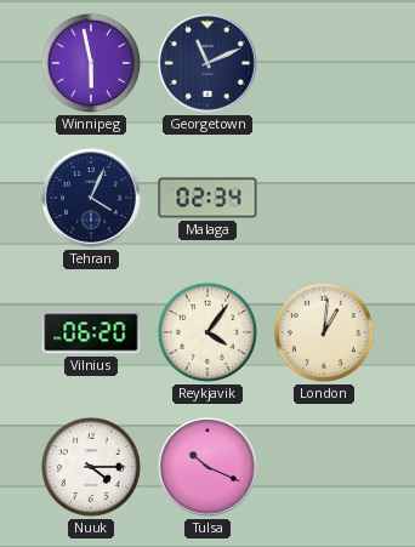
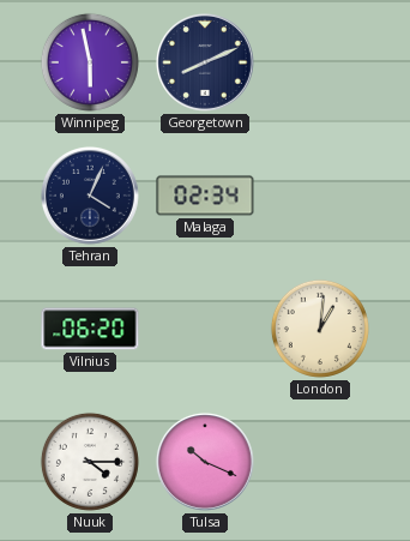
Georgetown: 11:11 -> 8:11 (205, 62)
Reykjavik: 4:06 -> none (207, 332)
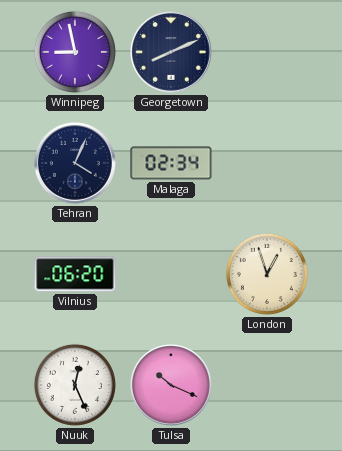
Winnipeg: 5:58 -> 8:58 (75, 52)
London: 1:01 -> 12:57 (267, 274)
Nuuk: 4:15 -> 12:26 (75, 385)
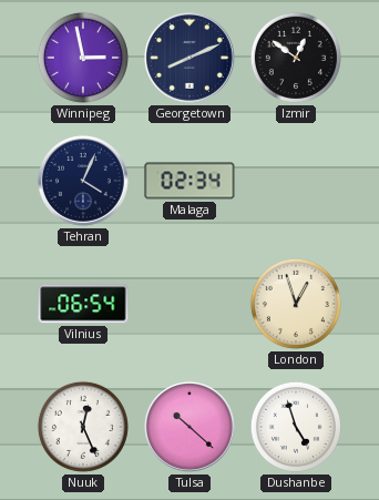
Winnipeg: 8:58 -> 2:58 (83, 58)
Izmir: none -> 12:51 (296, 58)
Vilnius: 06:20 -> 06:54 (83, 304)
Tulsa: 10:19 -> 10:22 (189, 427)
Dushanbe: none -> 4:57 (296, 427)
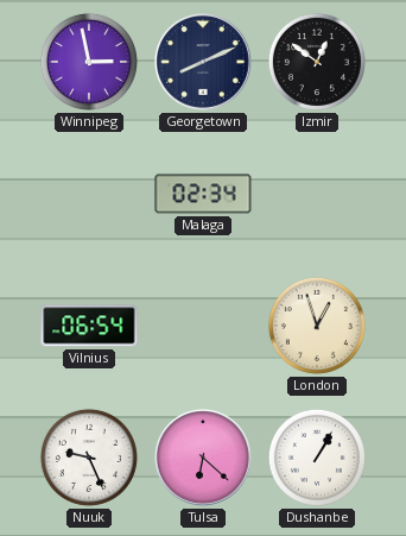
Tehran: 4:04 -> none (83, 181)
Nuuk: 12:26 -> 9:26 (89, 458)
Tulsa: 10:22 -> 6:22 (203, 458)
Dushanbe: 4:57 -> 1:05 (317, 458)
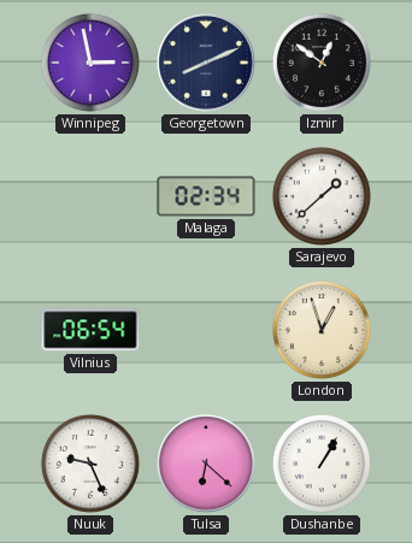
Sarajevo: none -> 1:38 (322, 196)
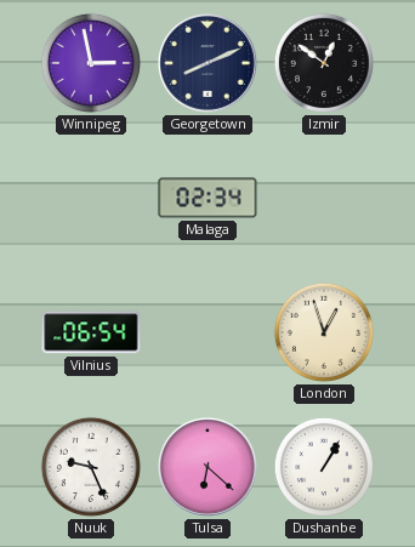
Sarajevo: 1:38 -> none (322, 196)
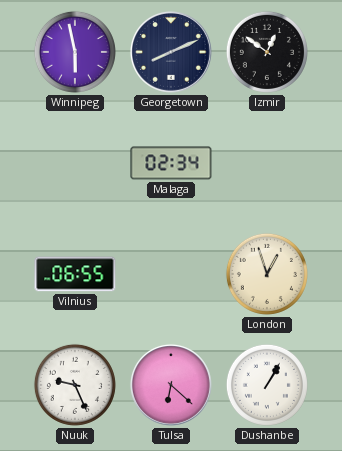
Winnipeg: 2:58 -> 5:58 (75, 52)
Vilnius: 06:54 -> 06:55 (75, 274)
